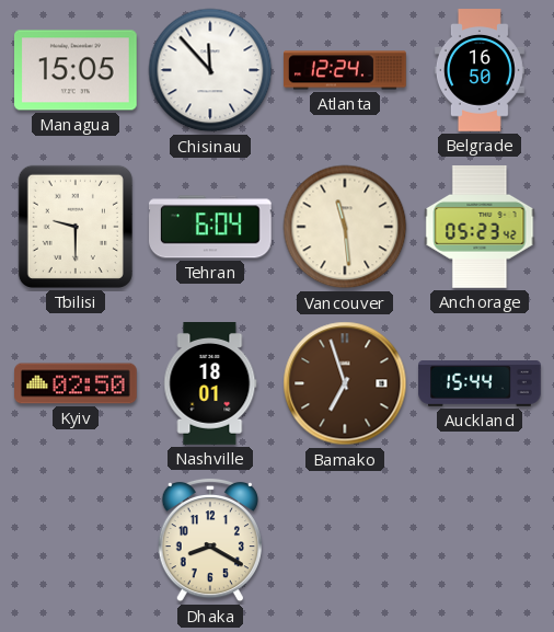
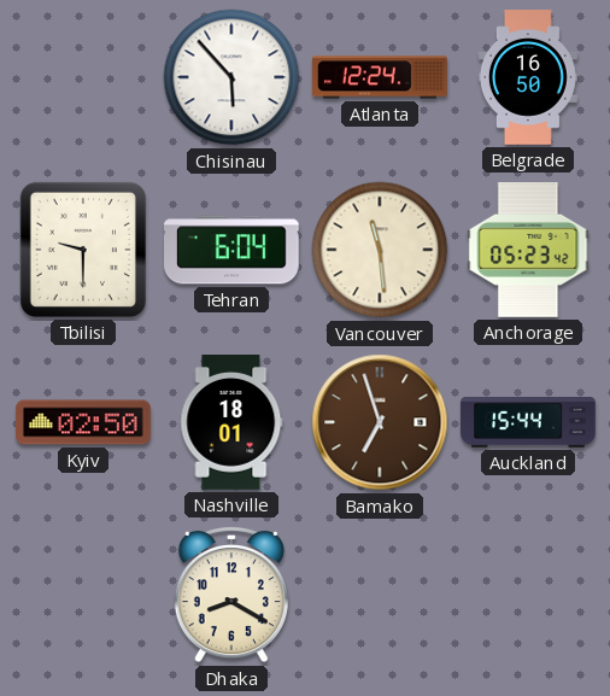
Managua: 15:05 -> none (77, 70)
Chisinau: 11:53 -> 5:53 (231, 77)
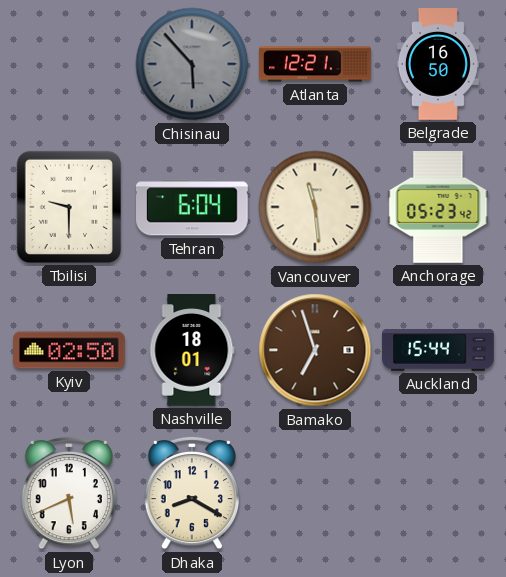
Chisinau dial: white -> grey (192, 64)
Atlanta: 12:24 -> 12:21 (315, 64)
Lyon: none -> 5:41 (69, 493)
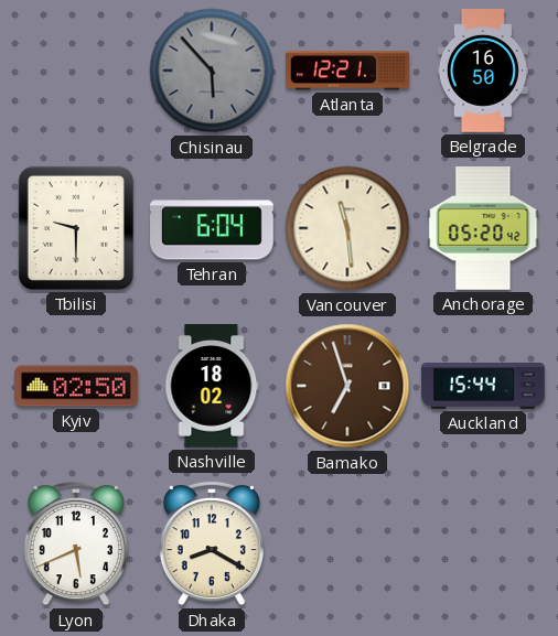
Anchorage: 05:23 -> 05:20 (483, 229)
Nashville: 18:01 -> 18:02 (212, 386)
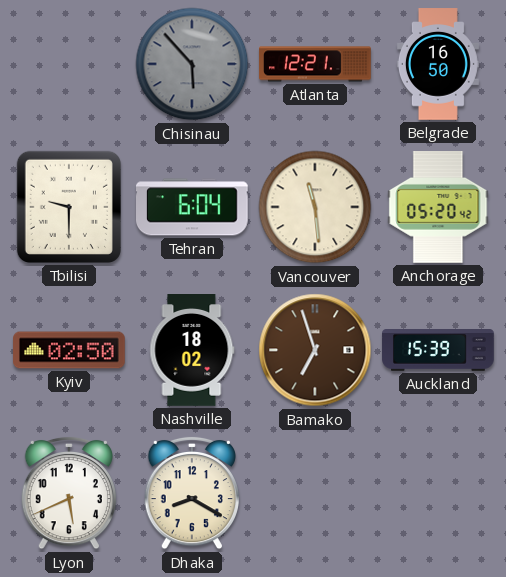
Auckland: 15:44 -> 15:39 (438, 351)
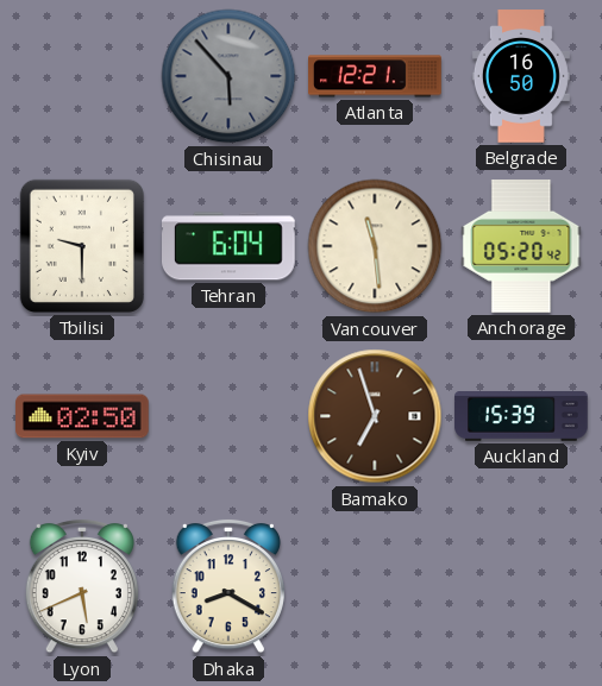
Nashville: 18:02 -> none (192, 350)
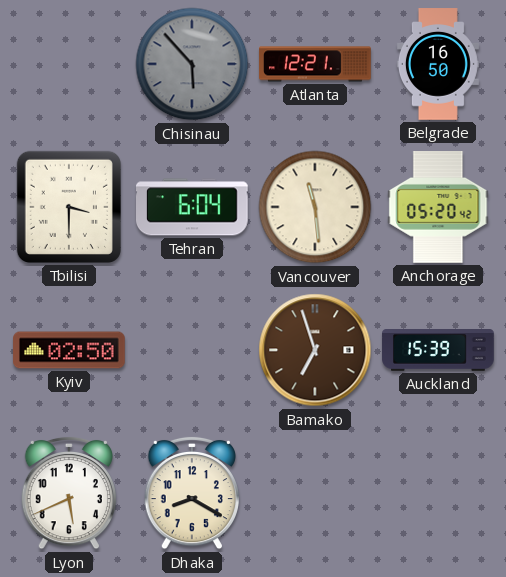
Tbilisi: 9:30 -> 3:30 (69, 207)
